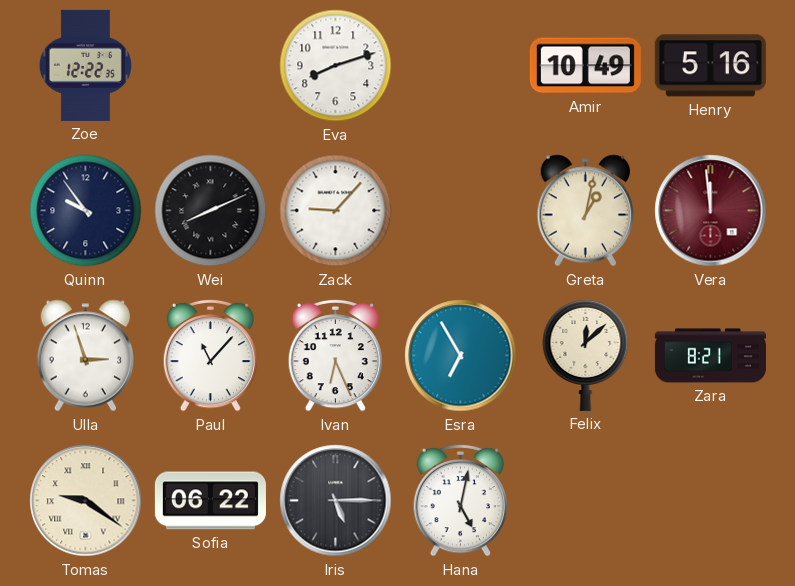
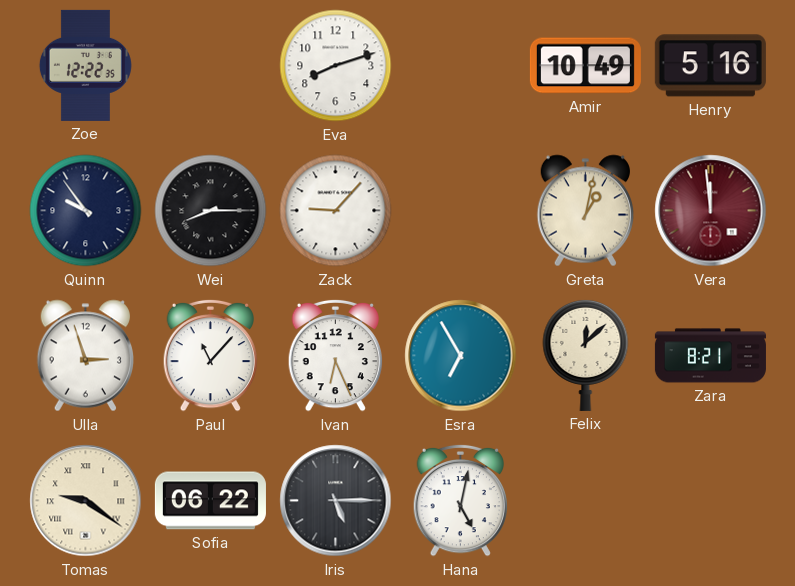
Wei: 8:11 -> 8:15 (211, 211)
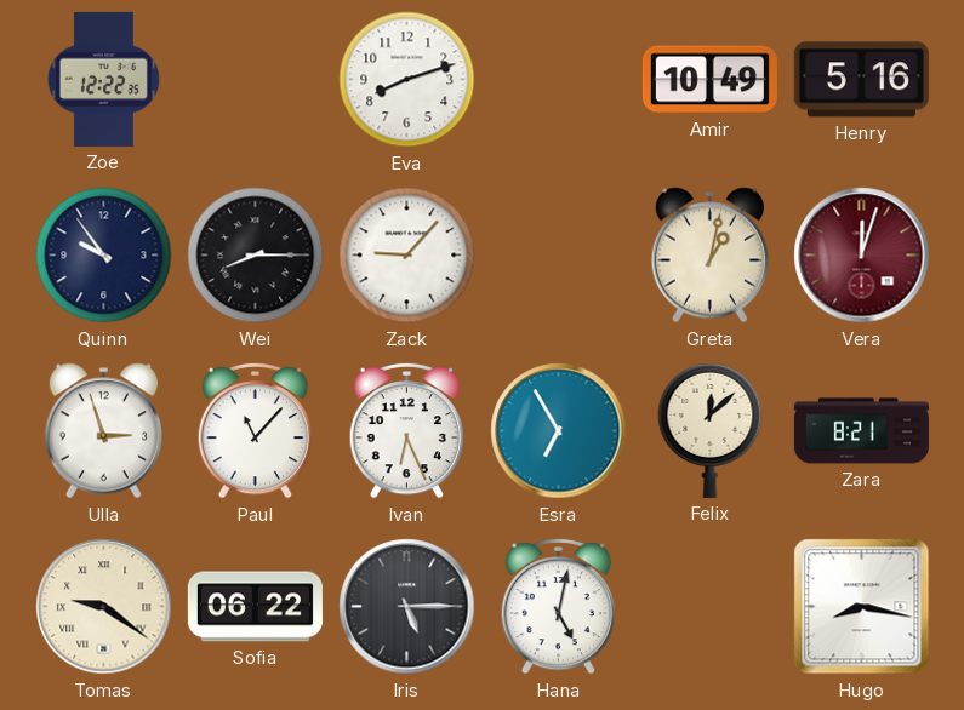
Vera: 11:59 -> 12:03 (862, 256)
Hugo: none -> 8:17 (862, 607)
